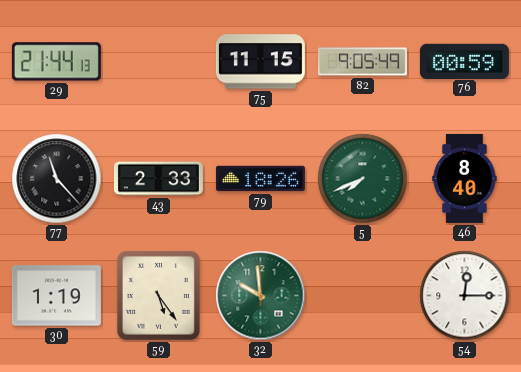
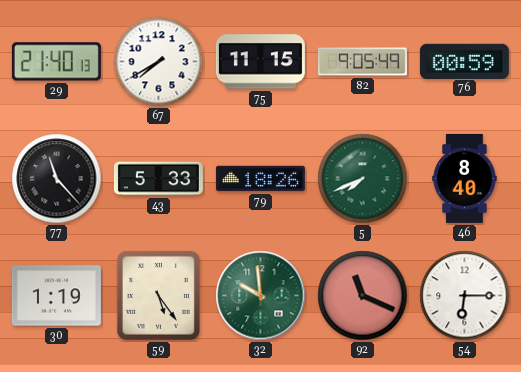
29: 21:44 -> 21:40 (56, 62)
67: none -> 7:40 (159, 62)
43: 2:33 -> 5:33 (158, 179)
92: none -> 11:19 (363, 296)
54: 12:15 -> 6:15 (465, 296)
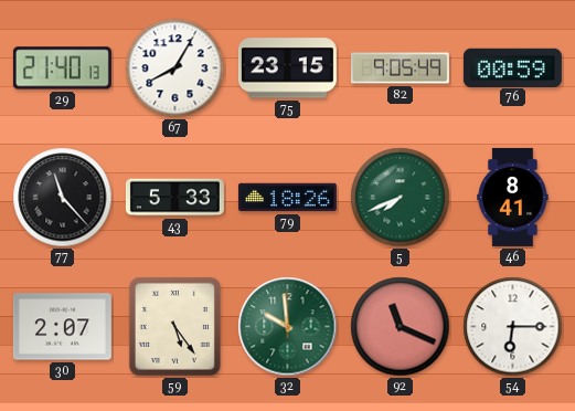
67: 7:40 -> 8:05 (175, 68)
75: 11:15 -> 23:15 (287, 68)
46: 8:40 -> 8:41 (513, 197)
30: 1:19 -> 2:07 (62, 327)
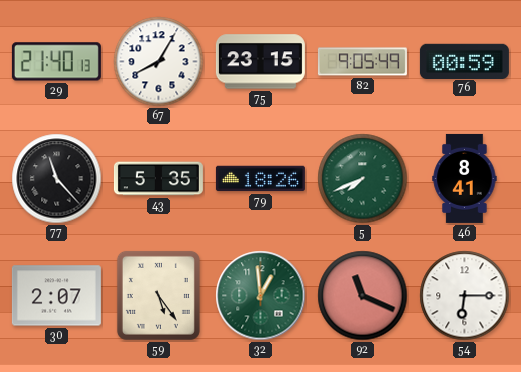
43: 5:33 -> 5:35 (158, 179)
32: 9:59 -> 12:59 (261, 296)
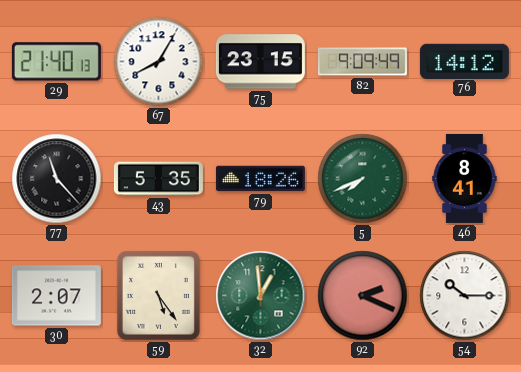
82: 9:05 -> 9:09 (362, 62)
76: 00:59 -> 14:12 (464, 61)
92: 11:19 -> 2:19 (363, 296)
54: 6:15 -> 10:15 (465, 296)
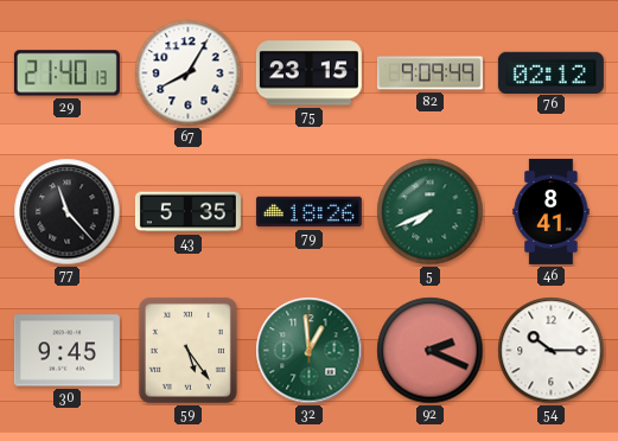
76: 14:12 -> 02:12 (550, 72)
30: 2:07 -> 9:45 (66, 351)
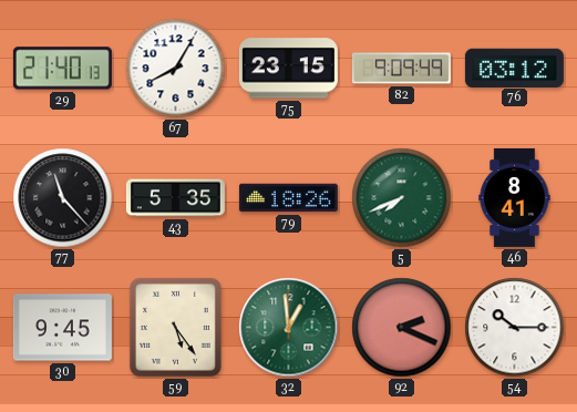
76: 02:12 -> 03:12 (514, 68)
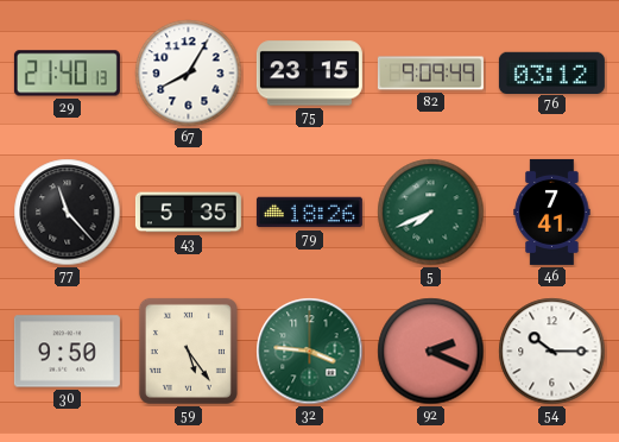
46: 8:41 -> 7:41 (552, 211)
30: 9:45 -> 9:50 (67, 352)
32: 12:59 -> 3:46 (310, 352)
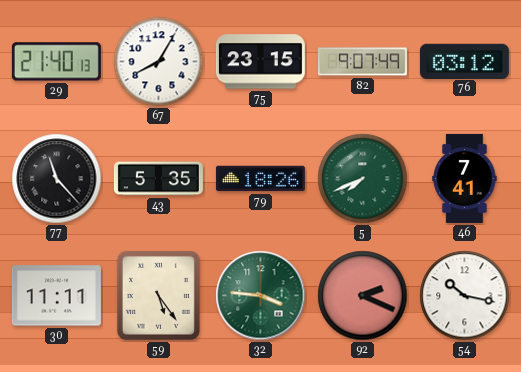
82: 9:09 -> 9:07 (362, 62)
30: 9:50 -> 11:11 (56, 296)
54: 10:15 -> 10:17 (465, 296)
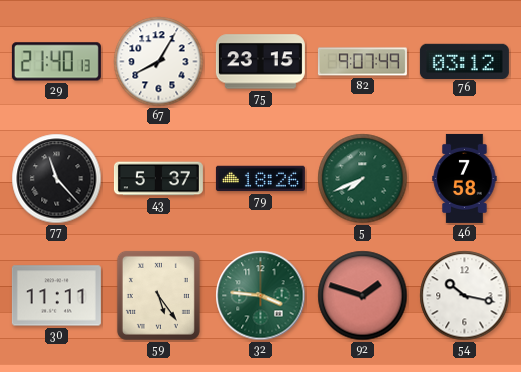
43: 5:35 -> 5:37 (158, 179)
46: 7:41 -> 7:58 (465, 178)
92: 2:19 -> 1:48 (363, 296)
